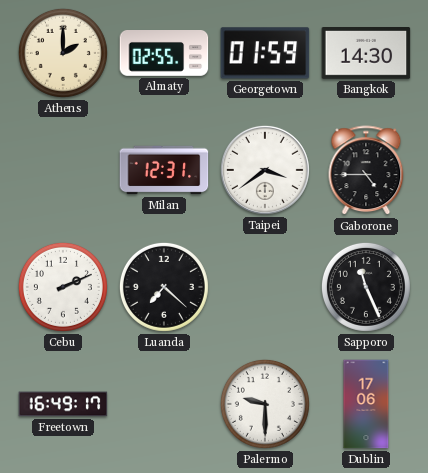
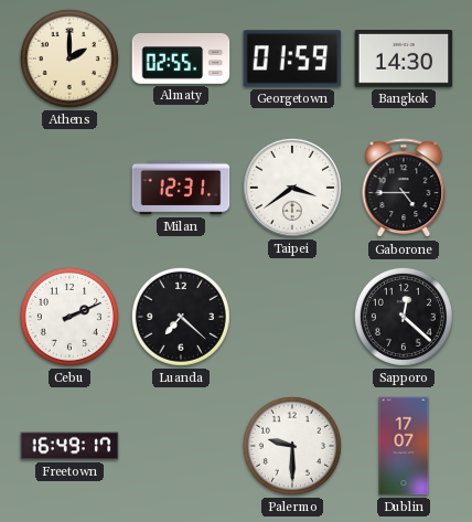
Sapporo: 11:26 -> 12:22 (404, 317)
Dublin: 17:06 -> 17:07 (404, 446)
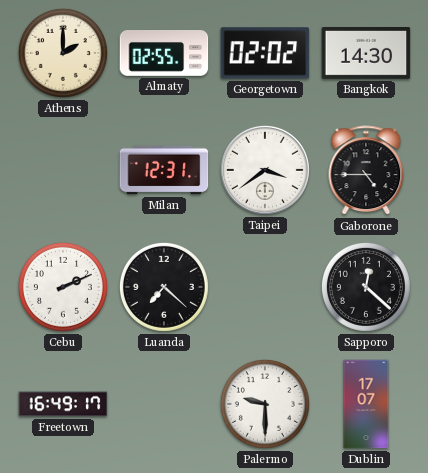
Georgetown: 01:59 -> 02:02 (265, 53)
